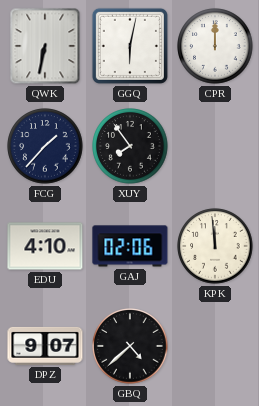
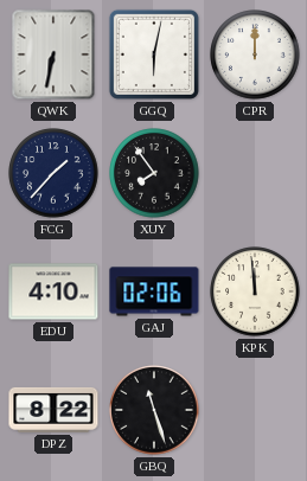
DPZ: 9:07 -> 8:22 (53, 410)
GBQ: 4:38 -> 11:27 (154, 410)
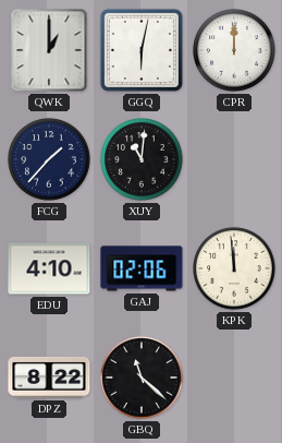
QWK: 6:32 -> 1:00 (49, 50)
XUY: 7:54 -> 11:01 (142, 159)
GBQ: 11:27 -> 11:22 (142, 378)
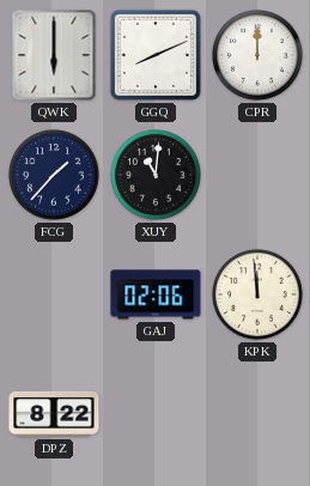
QWK: 1:00 -> 6:00 (54, 55)
GGQ: 6:02 -> 8:11 (156, 55)
EDU: 4:10 -> none (49, 268)
GBQ: 11:22 -> none (142, 378)
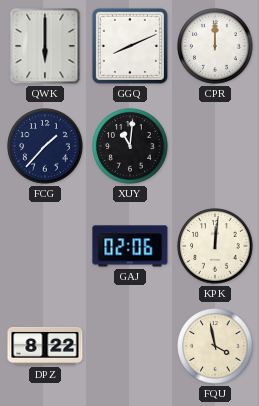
KPK: 11:59 -> 12:01 (215, 246)
FQU: none -> 3:58 (215, 346)
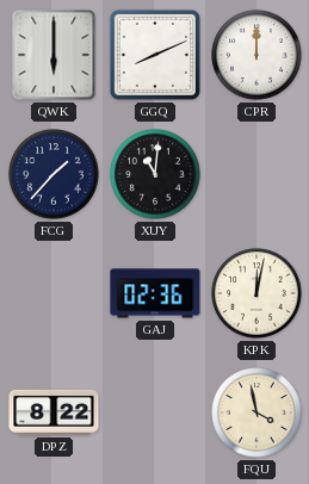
GAJ: 02:06 -> 02:36 (155, 293)
KPK: 12:01 -> 12:02 (257, 293)
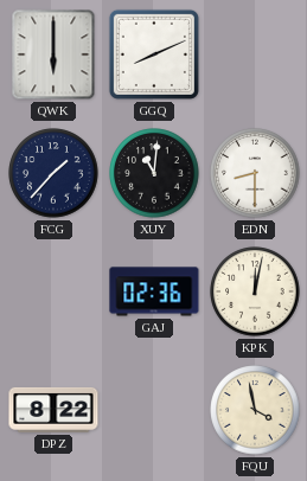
CPR: 12:00 -> none (257, 55)
EDN: none -> 8:30 (255, 173)
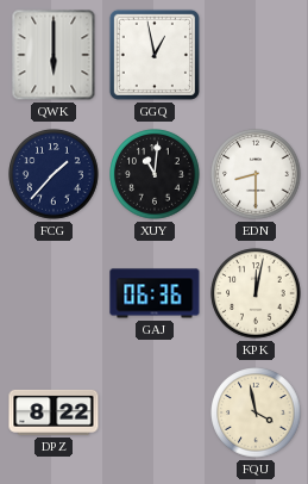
GGQ: 8:11 -> 12:58 (155, 55)
GAJ: 02:36 -> 06:36 (155, 293)
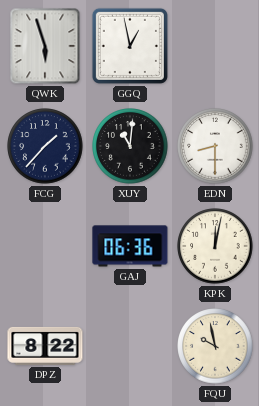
QWK: 6:00 -> 5:57 (45, 46)
FQU: 3:58 -> 9:58 (215, 346)
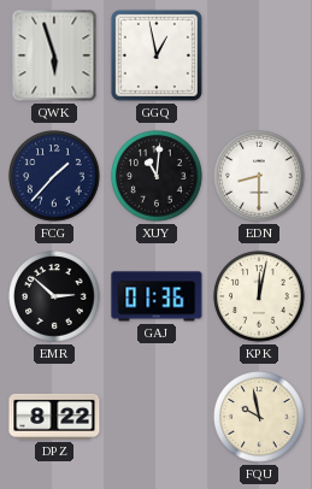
EMR: none -> 2:52 (54, 296)
GAJ: 06:36 -> 01:36 (157, 296)
